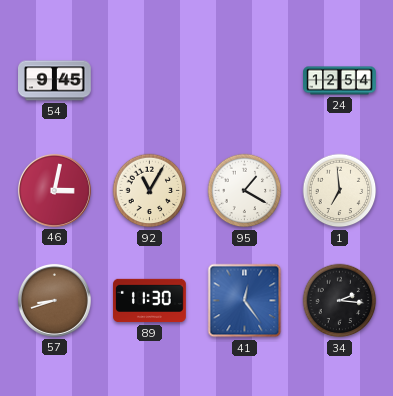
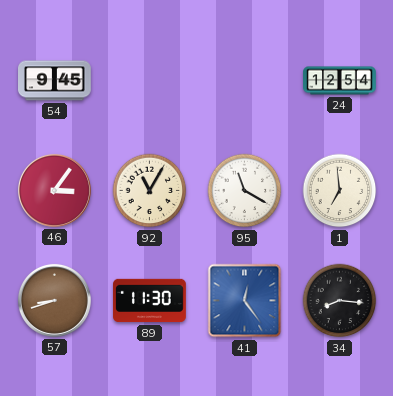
46: 3:02 -> 3:06 (54, 190)
95: 1:20 -> 11:20 (245, 191)
34: 2:16 -> 8:16 (340, 301)
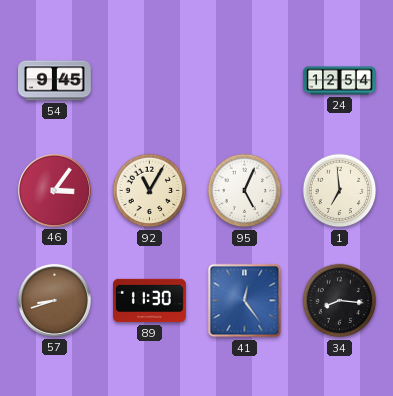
95: 11:20 -> 5:04 (245, 191)
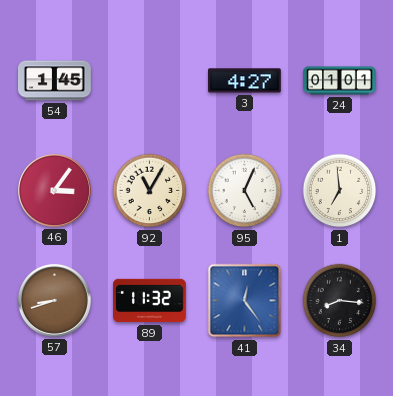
54: 9:45 -> 1:45 (55, 81)
3: none -> 4:27 (245, 81)
24: 12:54 -> 01:01 (340, 81)
89: 11:30 -> 11:32 (150, 301)
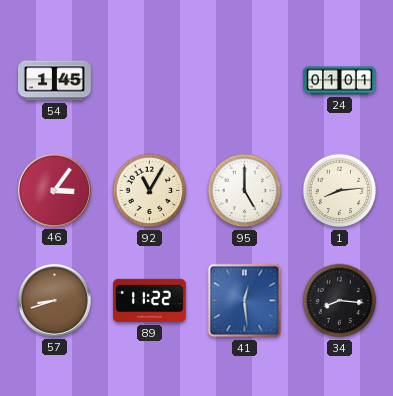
3: 4:27 -> none (245, 81)
95: 5:04 -> 5:00 (245, 191)
1: 6:59 -> 8:14 (340, 191)
89: 11:32 -> 11:22 (150, 301)
41: 12:24 -> 12:29 (245, 301)
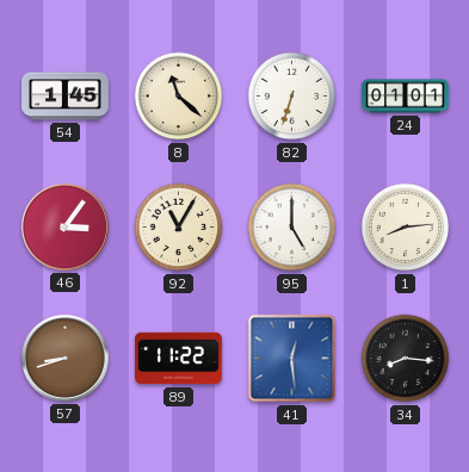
8: none -> 11:22 (179, 97)
82: none -> 6:33 (292, 97)
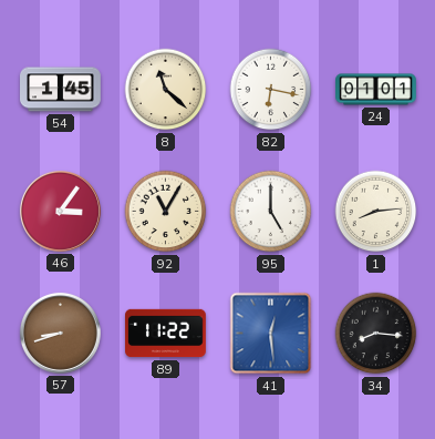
82: 6:33 -> 6:17 (271, 90)
